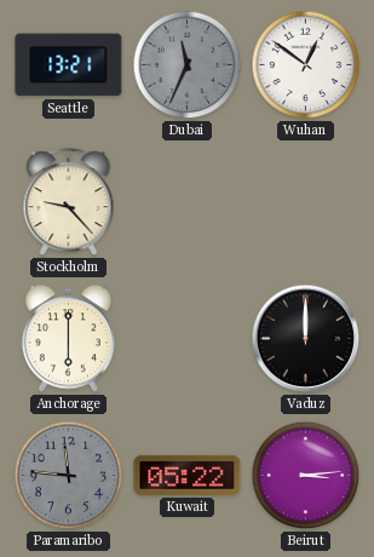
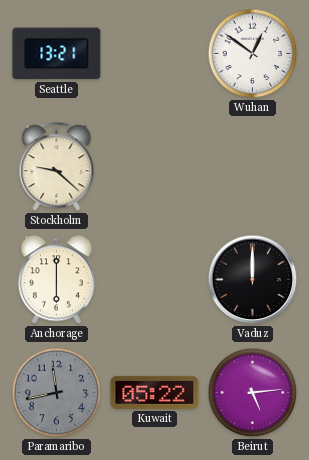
Dubai: 11:34 -> none (188, 65)
Stockholm: 9:23 -> 9:22 (57, 167)
Paramaribo: 11:46 -> 11:43 (57, 393)
Beirut: 3:14 -> 5:14 (253, 393)
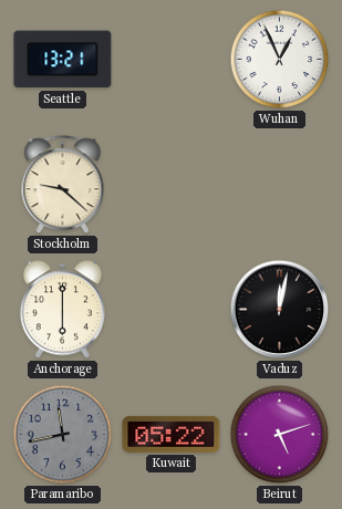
Wuhan: 12:51 -> 12:56 (280, 60)
Vaduz: 12:00 -> 12:02 (280, 310)
Beirut: 5:14 -> 5:12 (280, 435)
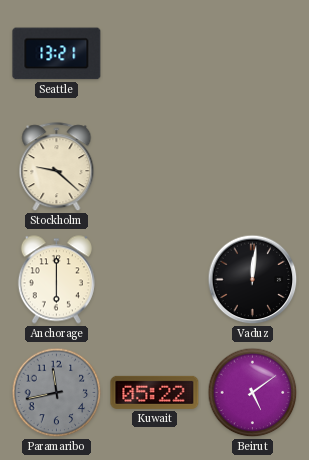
Wuhan: 12:56 -> none (280, 60)
Vaduz: 12:02 -> 12:01 (253, 280)
Beirut: 5:12 -> 5:09 (253, 393)
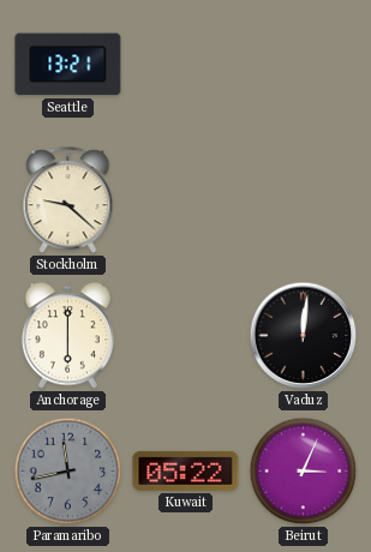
Beirut: 5:09 -> 3:04 (304, 472)
